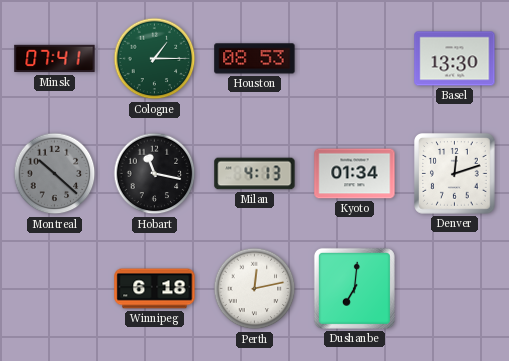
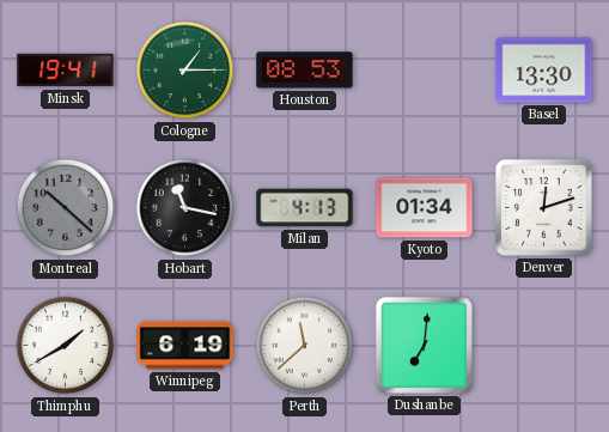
Minsk: 07:41 -> 19:41 (66, 71)
Thimphu: none -> 1:40 (66, 346)
Winnipeg: 6:18 -> 6:19 (185, 346)
Perth: 12:13 -> 11:38 (305, 346)
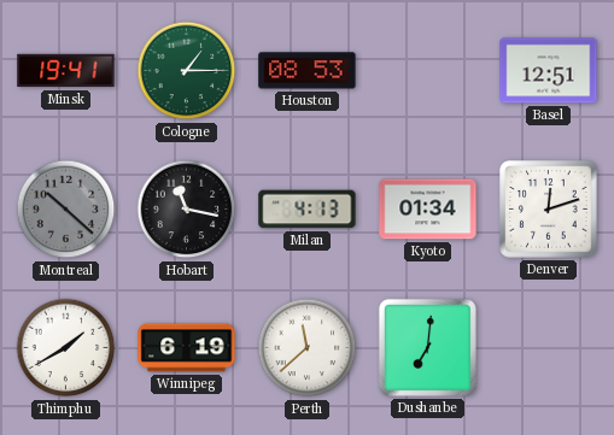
Basel: 13:30 -> 12:51 (549, 71)
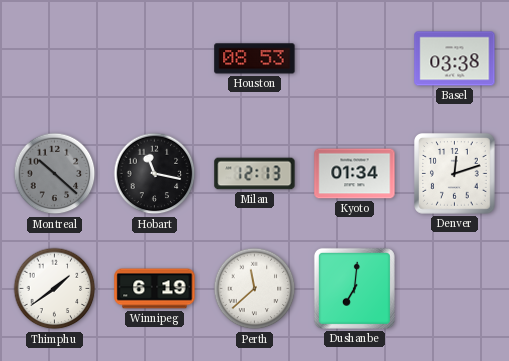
Minsk: 19:41 -> none (66, 71)
Cologne: 1:15 -> none (187, 71)
Basel: 12:51 -> 03:38 (455, 59)
Milan: 4:13 -> 12:13 (255, 174)
Thimphu: 1:40 -> 1:39 (55, 289)
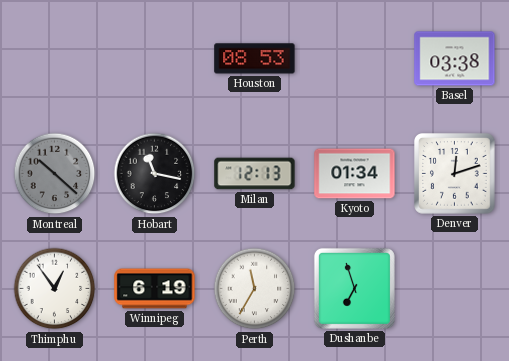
Thimphu: 1:39 -> 12:54 (55, 289)
Perth: 11:38 -> 11:35 (255, 289)
Dushanbe: 7:01 -> 6:57 (354, 288)
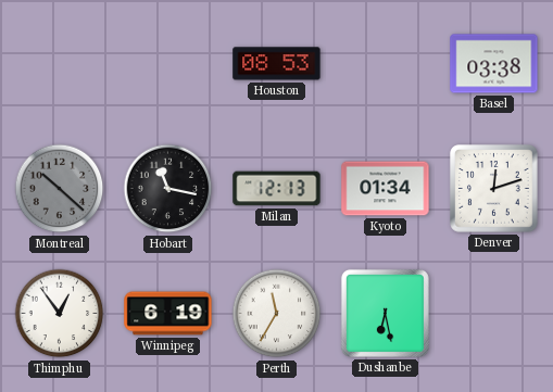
Dushanbe: 6:57 -> 6:28 (385, 313)
